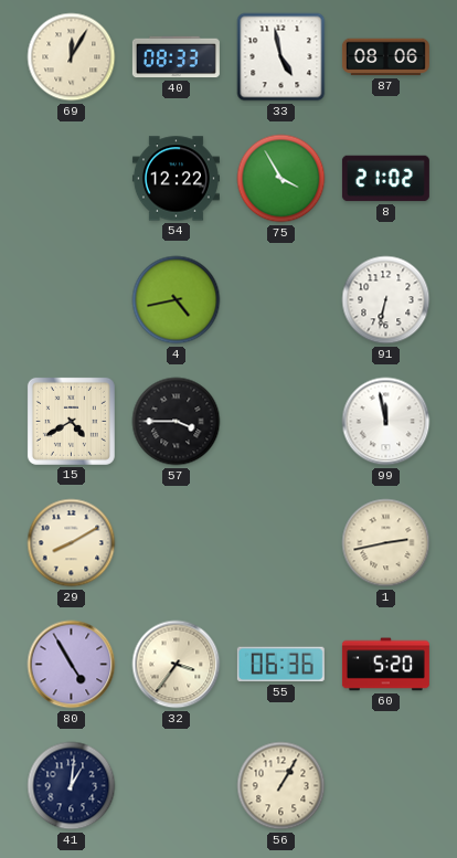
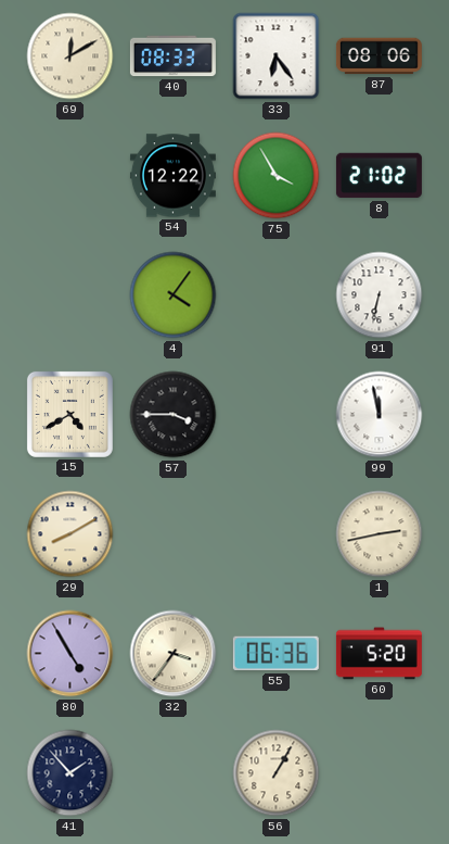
69: 12:05 -> 12:10 (70, 56)
33: 4:58 -> 6:24 (277, 56)
4: 4:43 -> 4:06 (174, 295)
41: 1:01 -> 1:53 (70, 773)
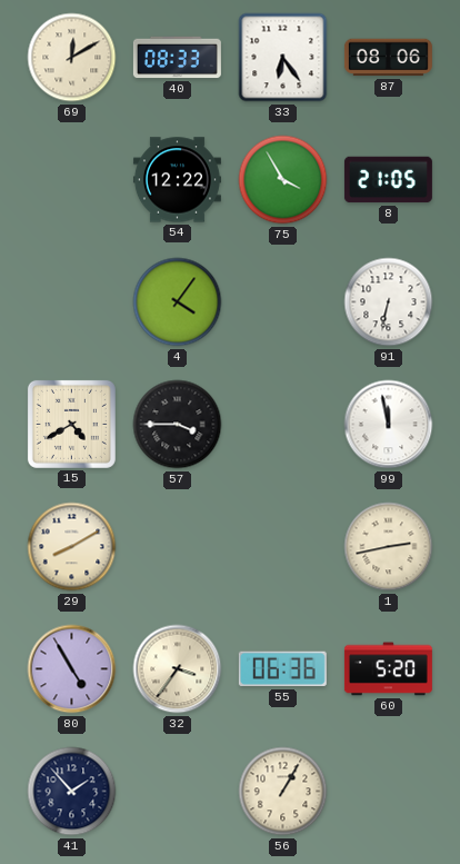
8: 21:02 -> 21:05 (388, 180)
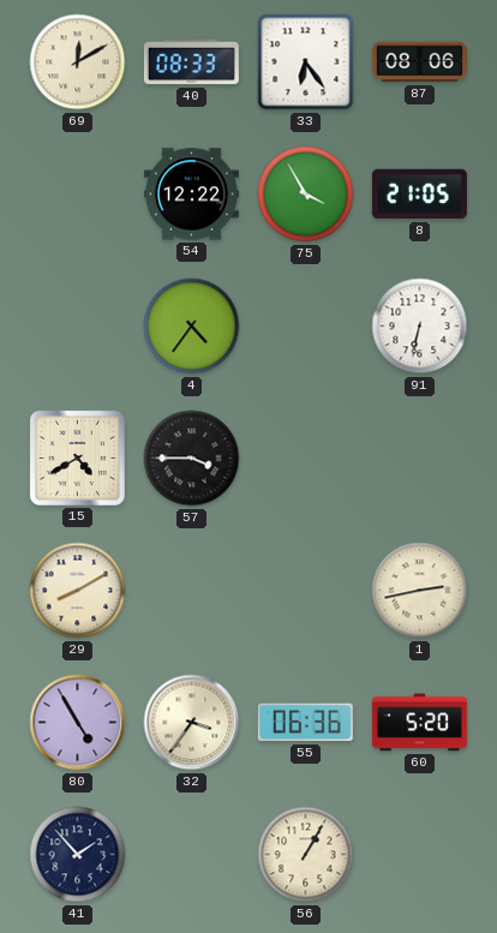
4: 4:06 -> 4:36 (192, 327)
99: 11:58 -> none (389, 425)
